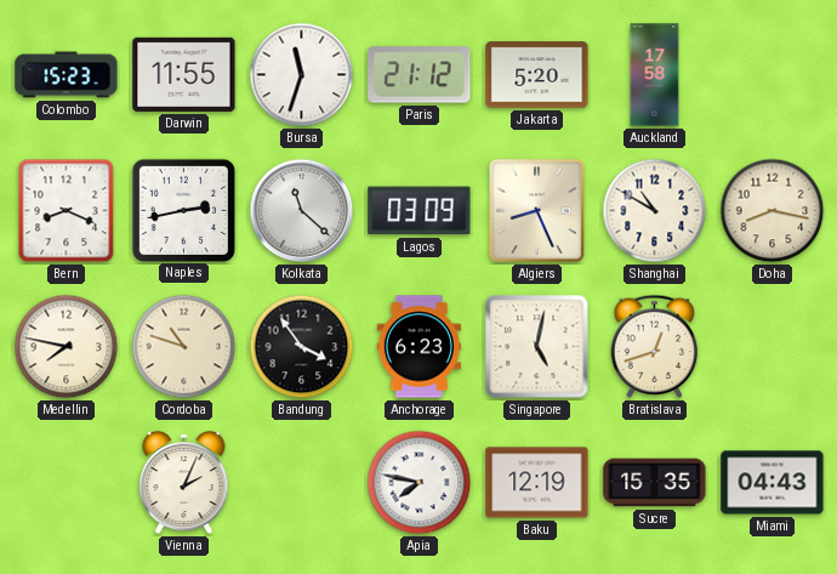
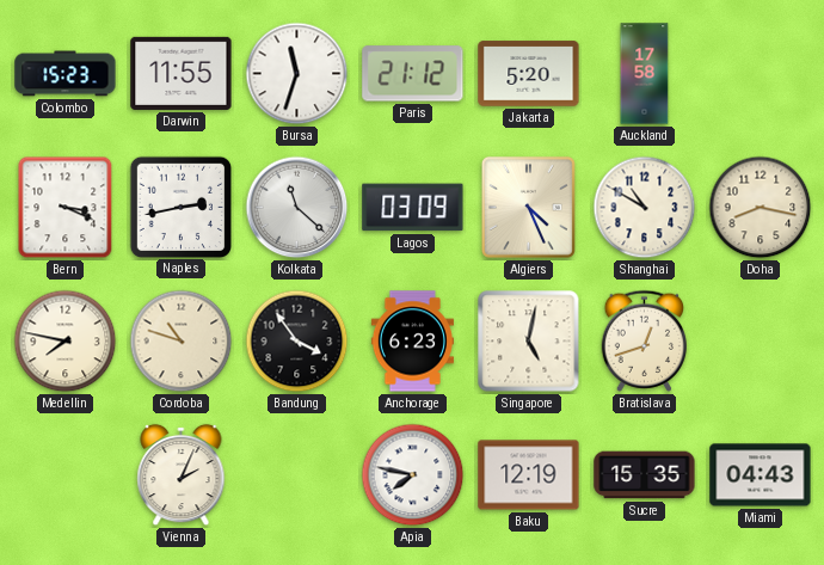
Bern: 8:19 -> 3:19 (66, 208)
Algiers: 8:26 -> 4:26 (528, 207)
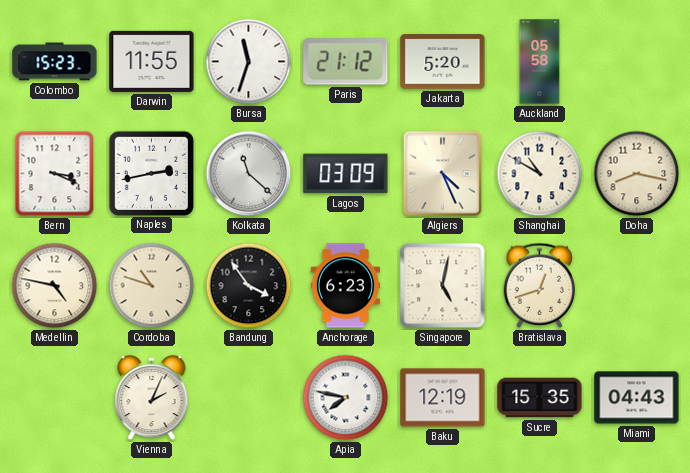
Auckland: 17:58 -> 05:58 (540, 62)
Medellin: 7:47 -> 4:47 (55, 286)
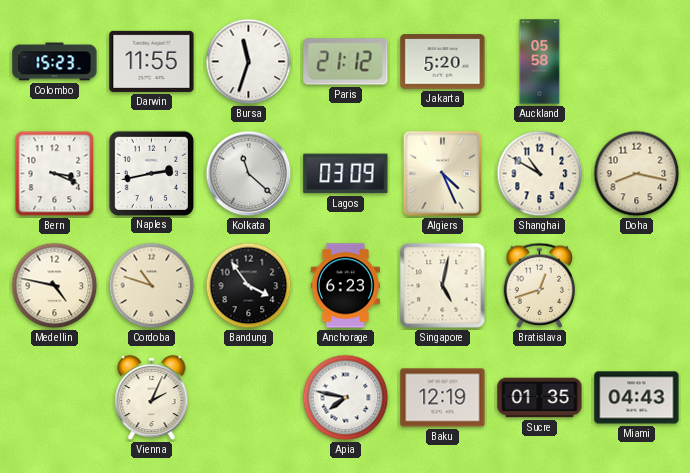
Sucre: 15:35 -> 01:35 (540, 398)
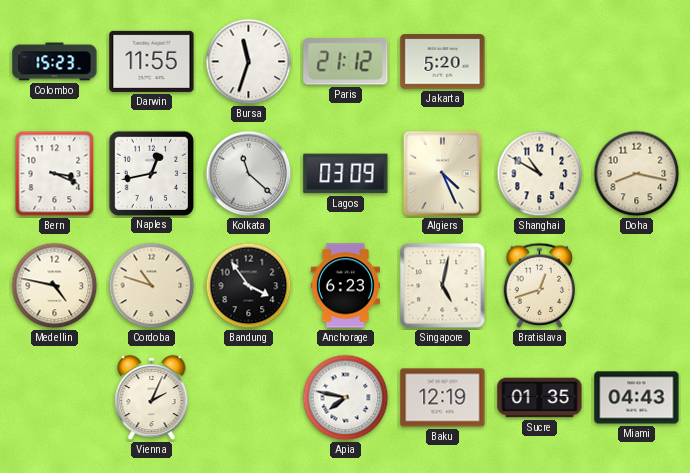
Auckland: 05:58 -> none (540, 62)
Naples: 2:43 -> 12:43 (151, 173)
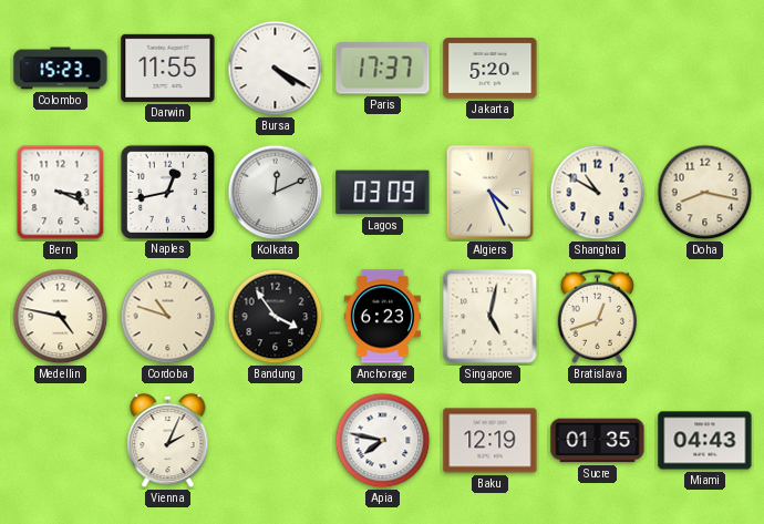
Bursa: 11:33 -> 4:20 (276, 69)
Paris: 21:12 -> 17:37 (383, 69)
Kolkata: 11:22 -> 12:11 (276, 193)
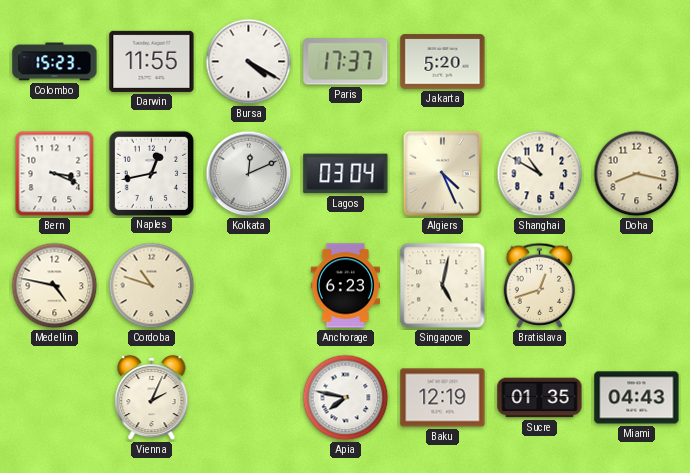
Lagos: 03:09 -> 03:04 (346, 174)
Bandung: 3:54 -> none (276, 317)
